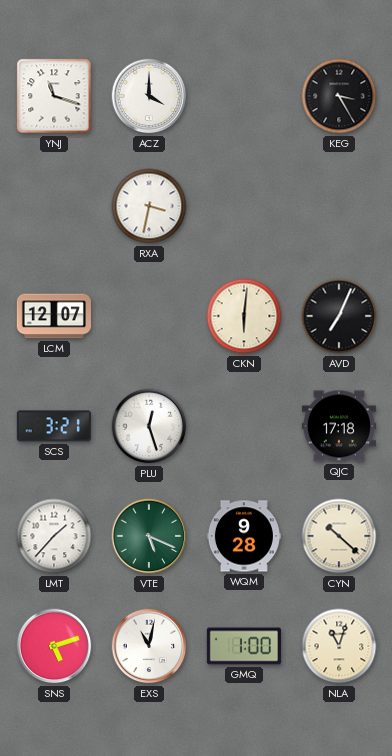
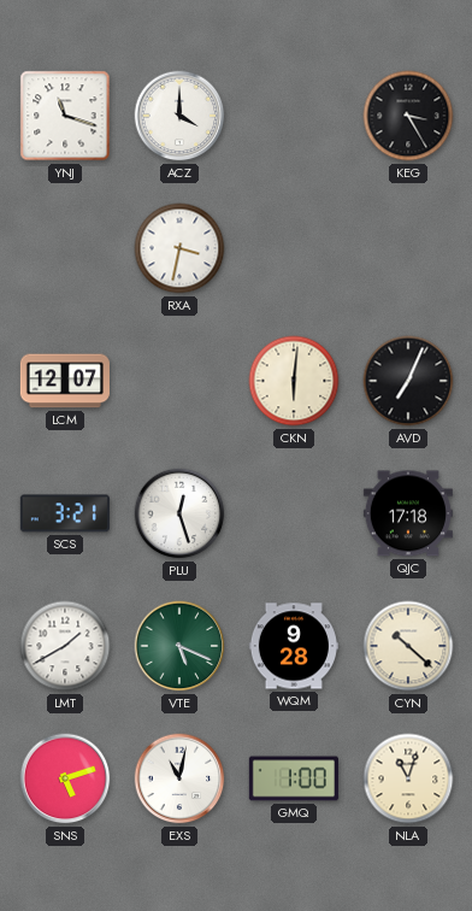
LMT: 1:37 -> 1:40 (65, 646)
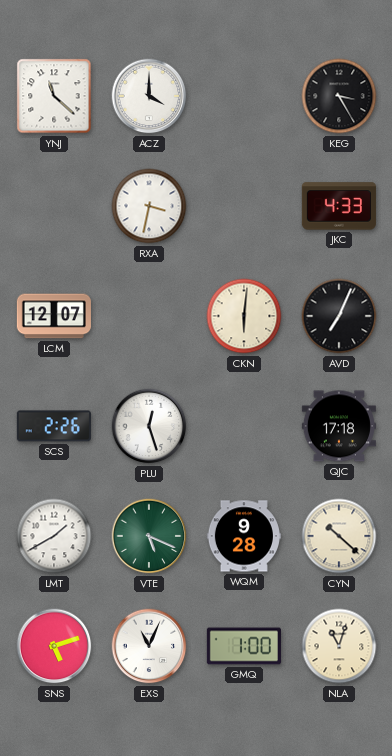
YNJ: 11:18 -> 11:22 (54, 96)
JKC: none -> 4:33 (339, 206)
SCS: 3:21 -> 2:26 (54, 426)
EXS: 11:02 -> 11:04 (149, 646)
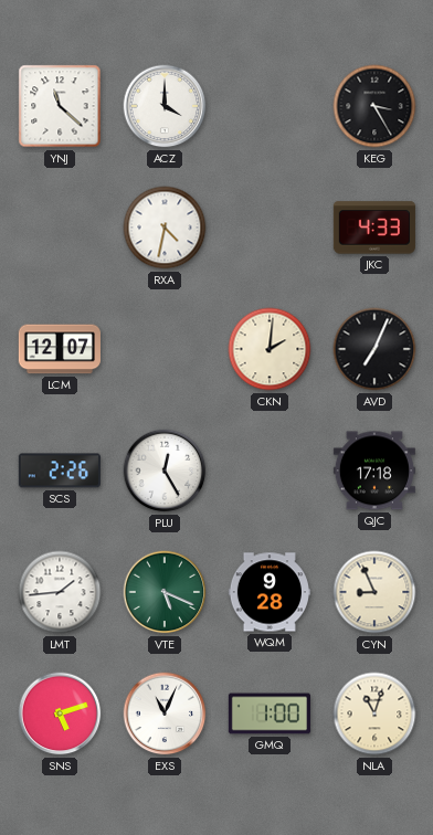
RXA: 3:32 -> 4:32 (165, 228)
CKN: 6:01 -> 2:01 (270, 349)
PLU: 12:27 -> 12:25 (165, 471)
LMT: 1:40 -> 1:44 (60, 592)
CYN: 10:22 -> 8:56 (374, 592)
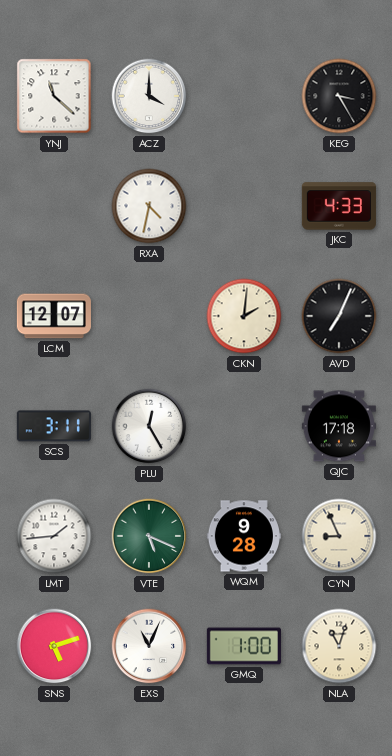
SCS: 2:26 -> 3:11 (54, 426)
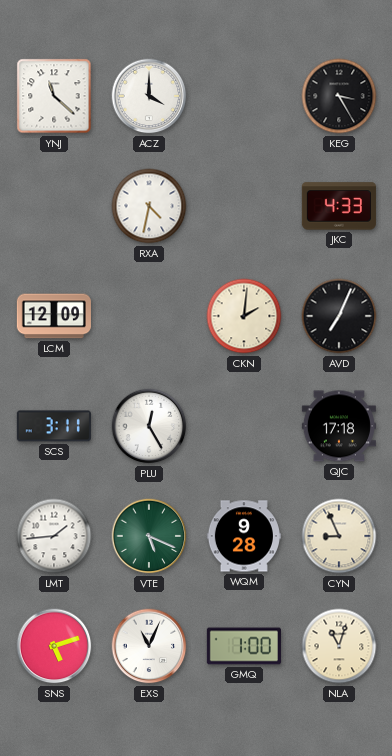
LCM: 12:07 -> 12:09 (54, 316)
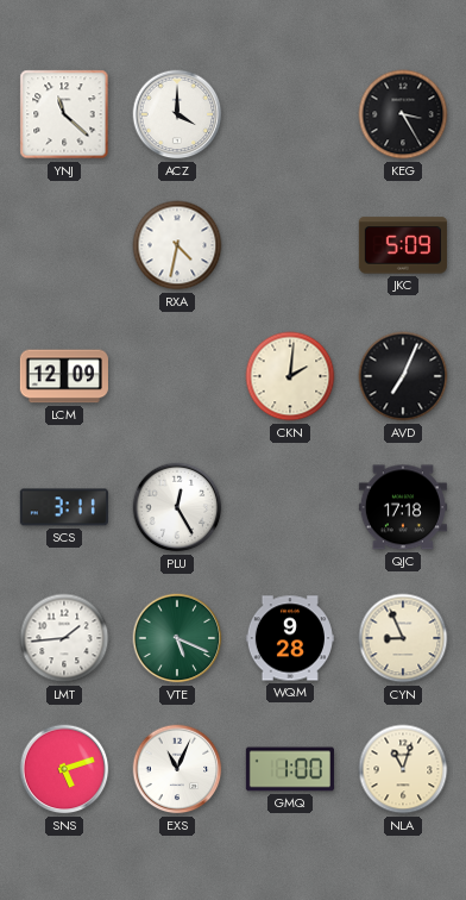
JKC: 4:33 -> 5:09 (403, 245)
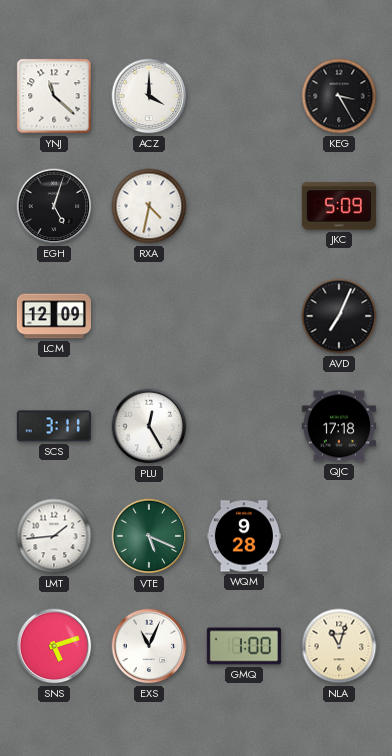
EGH: none -> 5:03 (54, 206)
CKN: 2:01 -> none (290, 376)
CYN: 8:56 -> none (403, 638)
